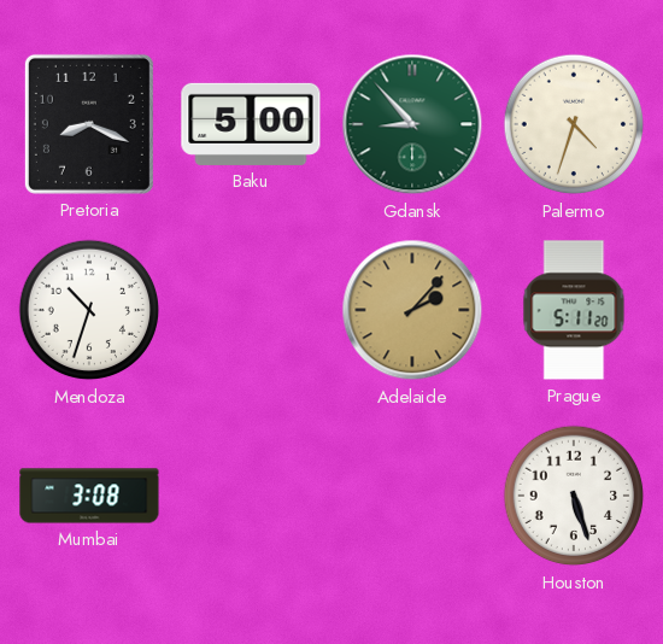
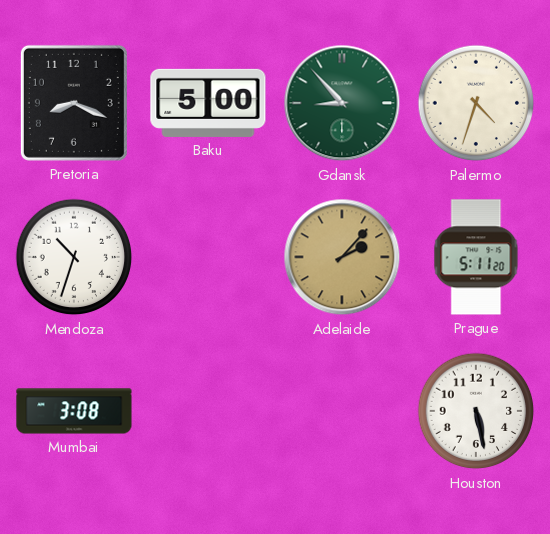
Houston: 5:27 -> 5:28 (476, 411)
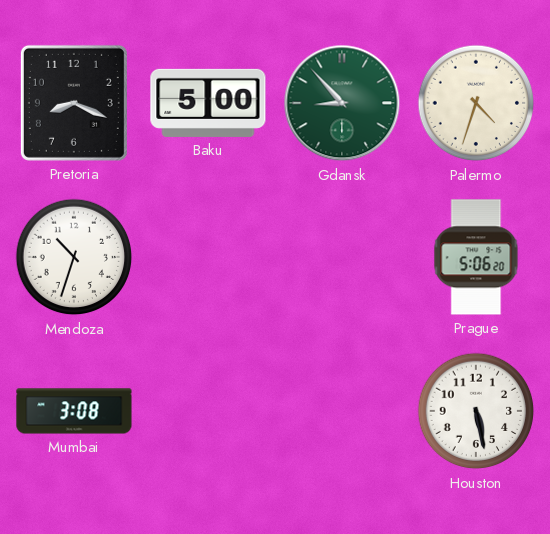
Adelaide: 2:07 -> none (342, 257)
Prague: 5:11 -> 5:06 (476, 257)
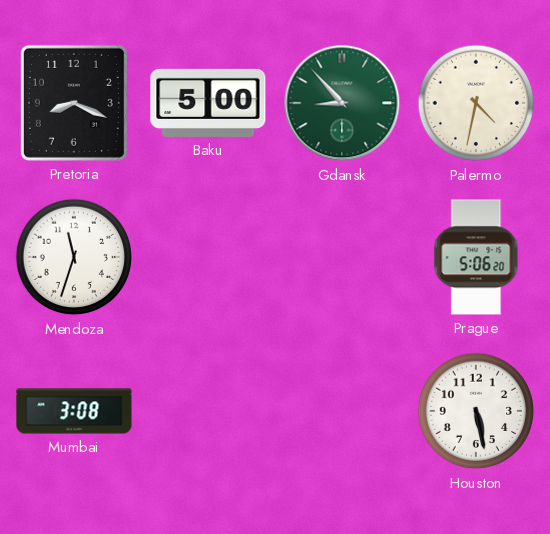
Palermo: 4:33 -> 4:32 (476, 103)
Mendoza: 10:33 -> 11:33 (74, 257)
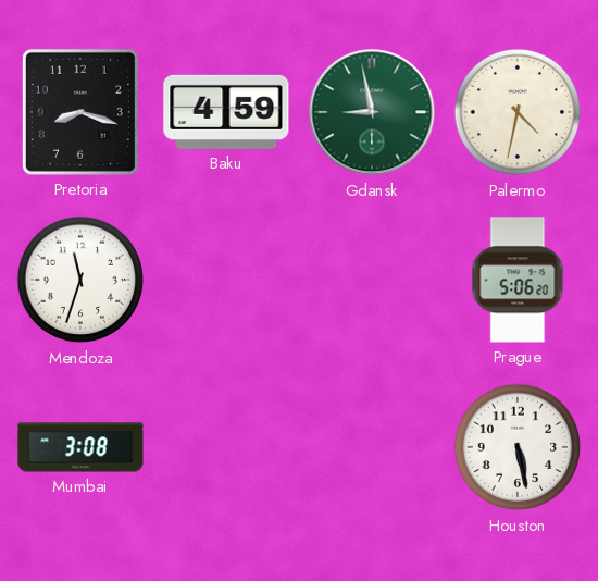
Pretoria: 8:19 -> 8:18 (80, 112)
Baku: 5:00 -> 4:59 (226, 112)
Gdansk: 8:53 -> 8:58 (372, 112)
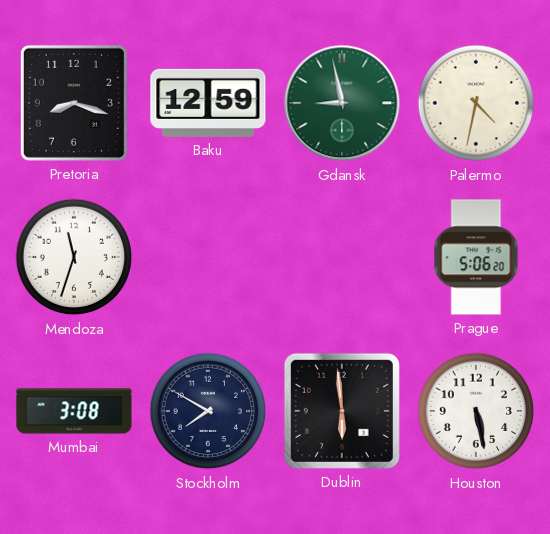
Baku: 4:59 -> 12:59 (208, 103)
Stockholm: none -> 7:50 (208, 411)
Dublin: none -> 5:59 (342, 411)
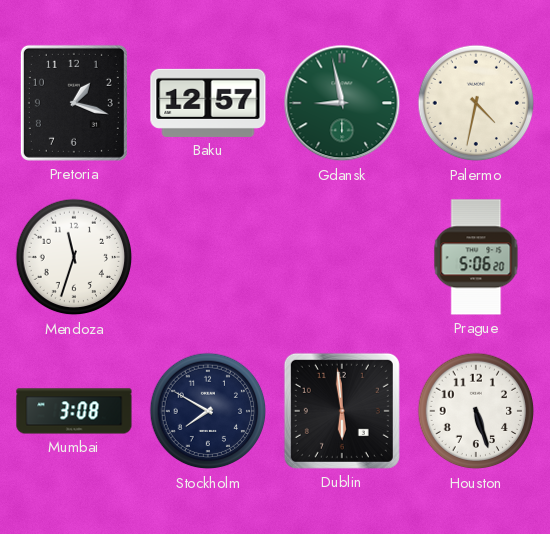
Pretoria: 8:18 -> 1:18 (74, 103)
Baku: 12:59 -> 12:57 (208, 103)
Houston: 5:28 -> 5:27 (476, 411)
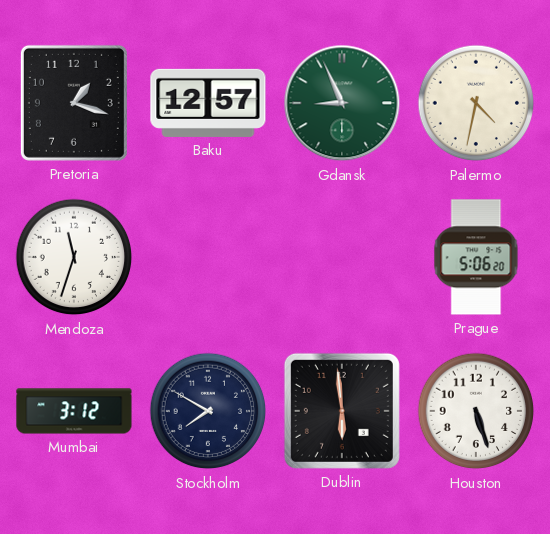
Gdansk: 8:58 -> 8:56 (342, 103)
Mumbai: 3:08 -> 3:12 (74, 411)
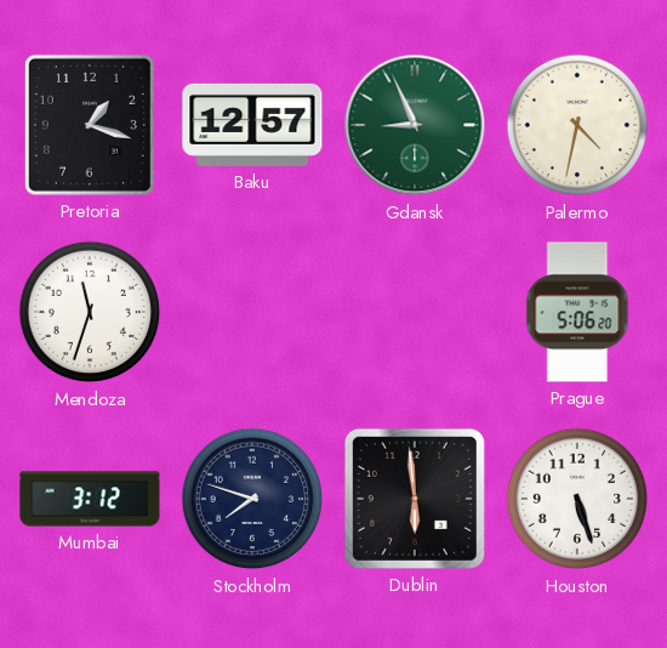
Stockholm: 7:50 -> 7:48 (252, 499)
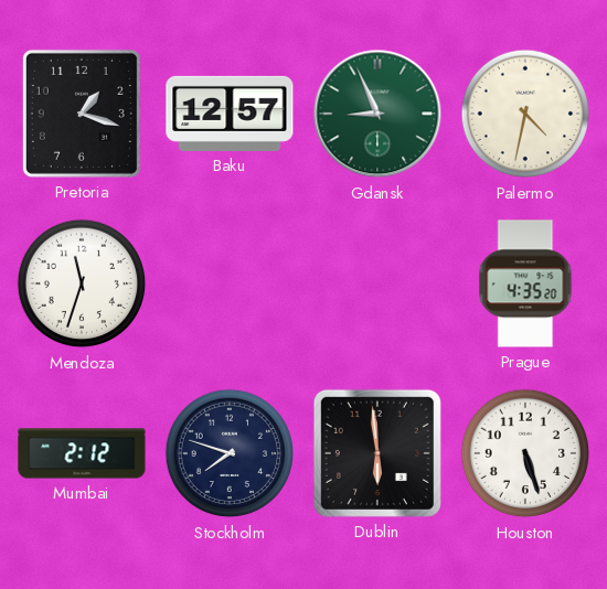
Prague: 5:06 -> 4:35 (525, 283)
Mumbai: 3:12 -> 2:12 (82, 453)
